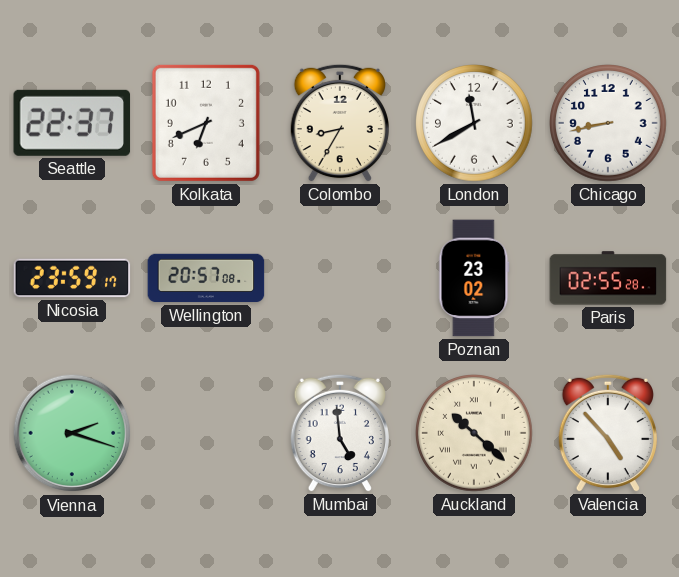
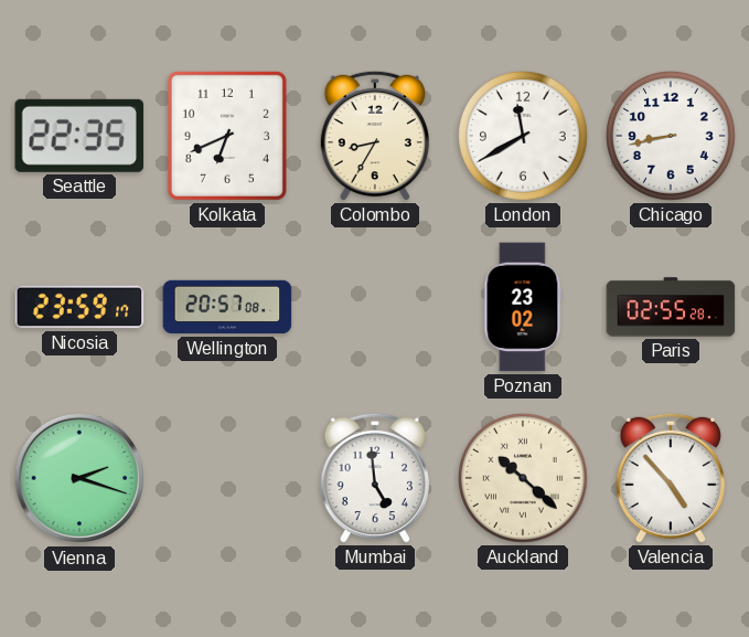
Seattle: 22:37 -> 22:35 (79, 136)
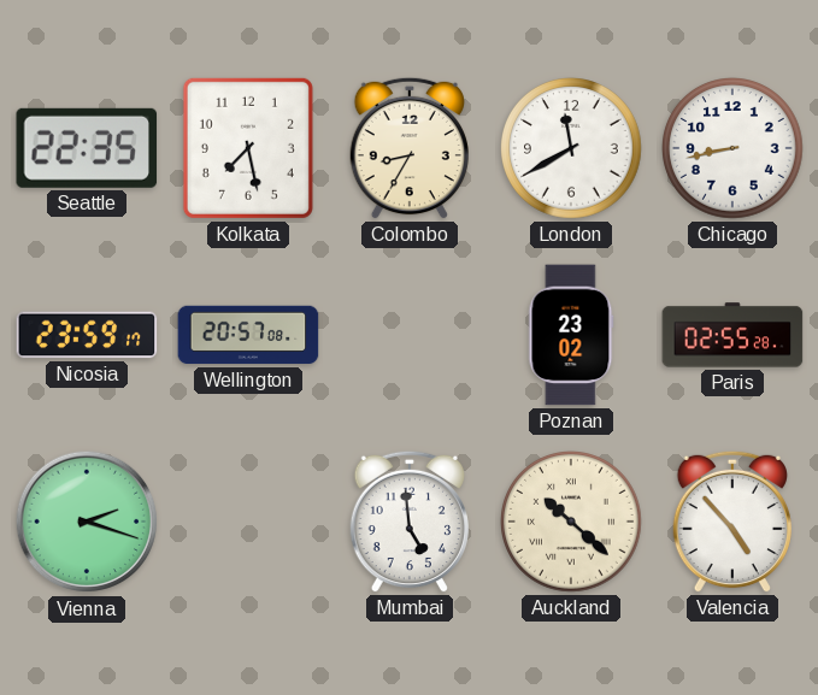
Kolkata: 6:41 -> 7:28 (248, 148)
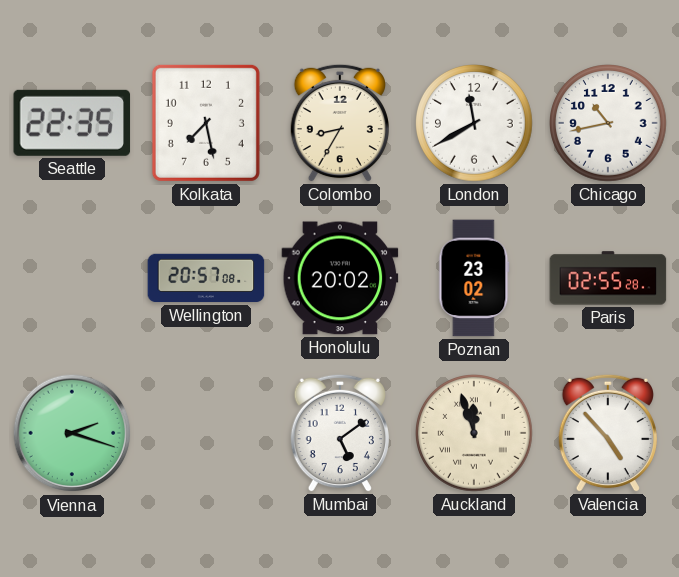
Chicago: 8:43 -> 10:43 (609, 124)
Nicosia: 23:59 -> none (87, 335)
Honolulu: none -> 20:02 (340, 278)
Mumbai: 4:59 -> 5:09 (340, 433)
Auckland: 10:22 -> 11:57 (475, 434)
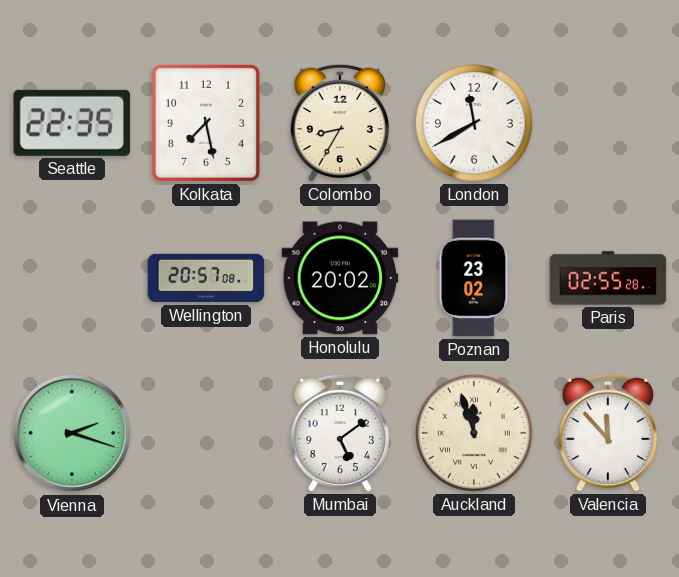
Chicago: 10:43 -> none (609, 124)
Valencia: 4:53 -> 11:53 (608, 433)
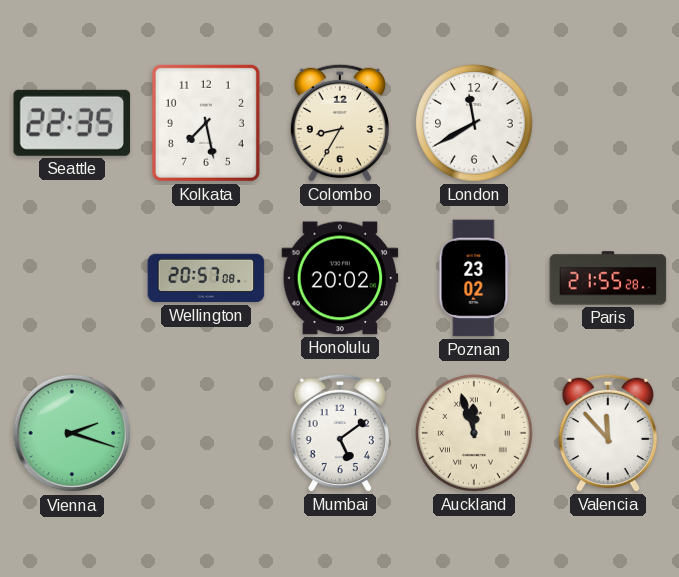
Paris: 02:55 -> 21:55 (608, 278)
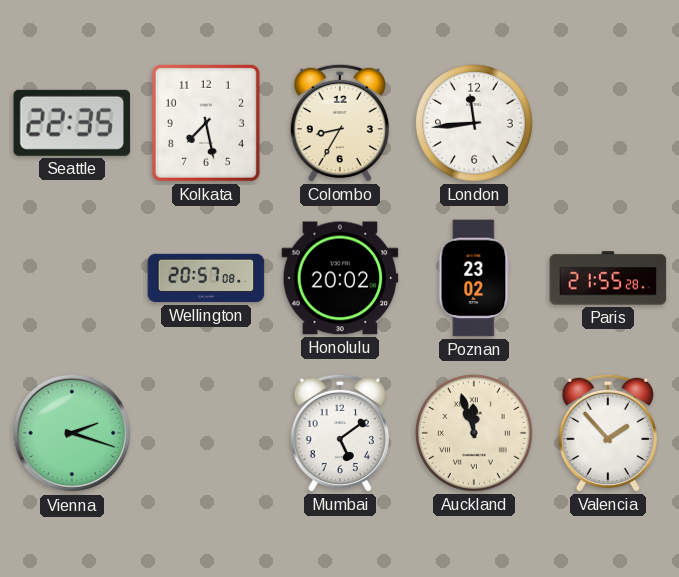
London: 11:40 -> 11:44 (475, 124)
Valencia: 11:53 -> 1:53 (608, 433)
